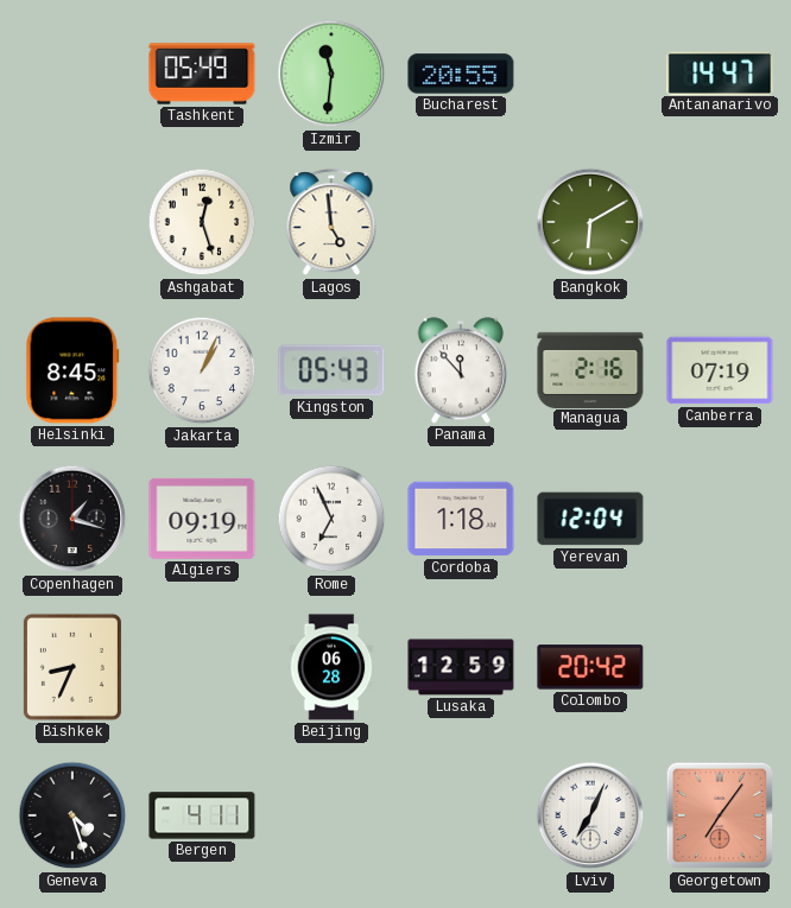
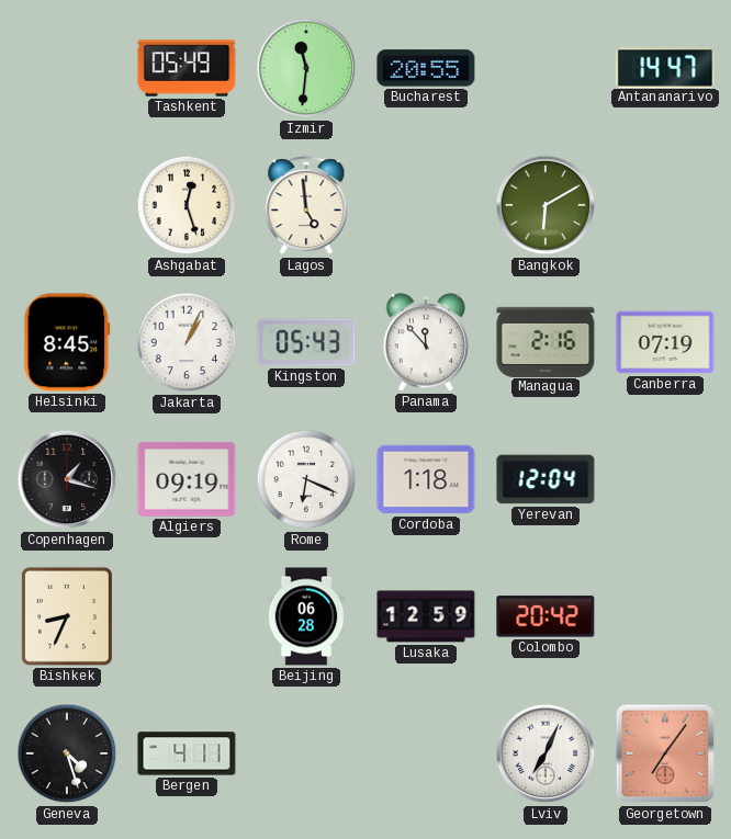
Rome: 6:56 -> 6:19 (306, 479)
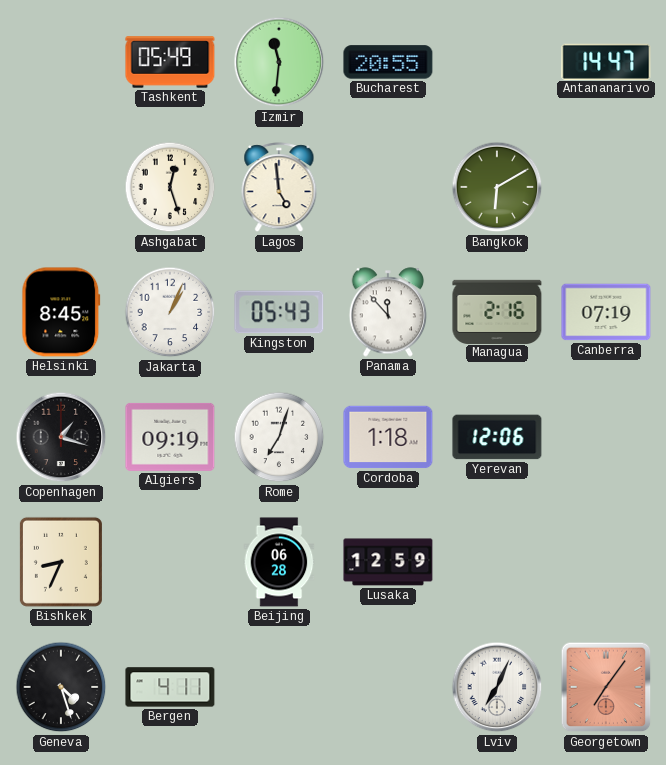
Rome: 6:19 -> 7:03 (279, 437)
Yerevan: 12:04 -> 12:06 (497, 437)
Colombo: 20:42 -> none (546, 616)
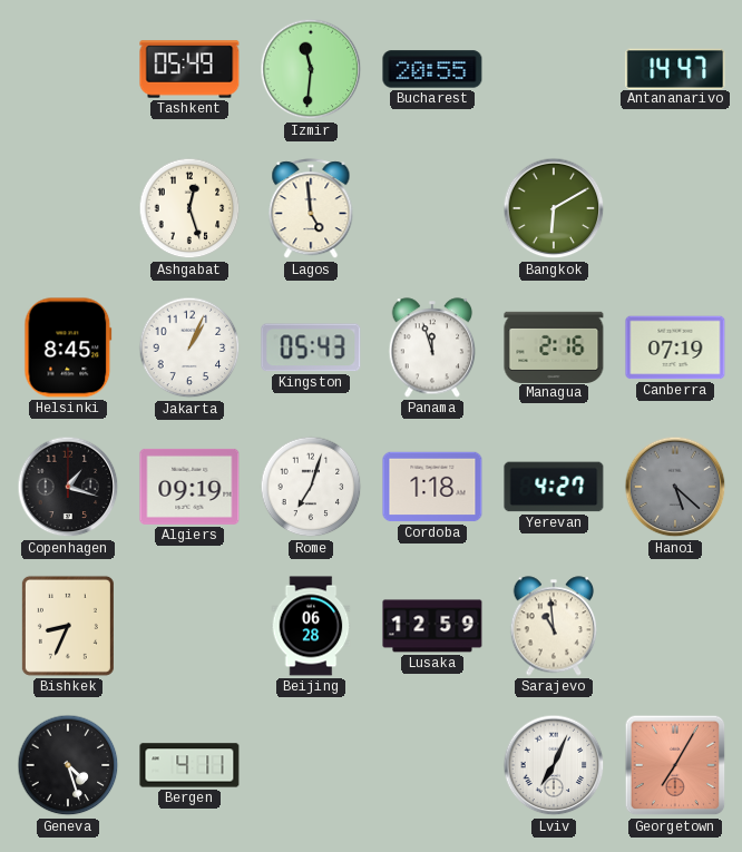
Panama: 11:53 -> 11:57 (432, 347)
Yerevan: 12:06 -> 4:27 (554, 487)
Hanoi: none -> 5:22 (675, 487)
Sarajevo: none -> 10:59 (554, 626)
Georgetown: 7:06 -> 7:05 (675, 765)
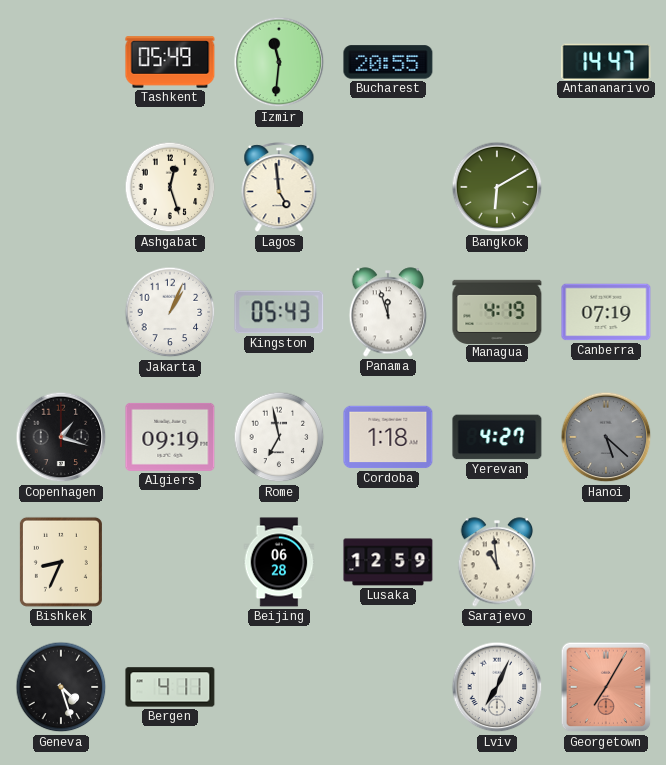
Helsinki: 8:45 -> none (68, 347)
Managua: 2:16 -> 4:19 (497, 311)
Rome: 7:03 -> 6:58 (279, 437)
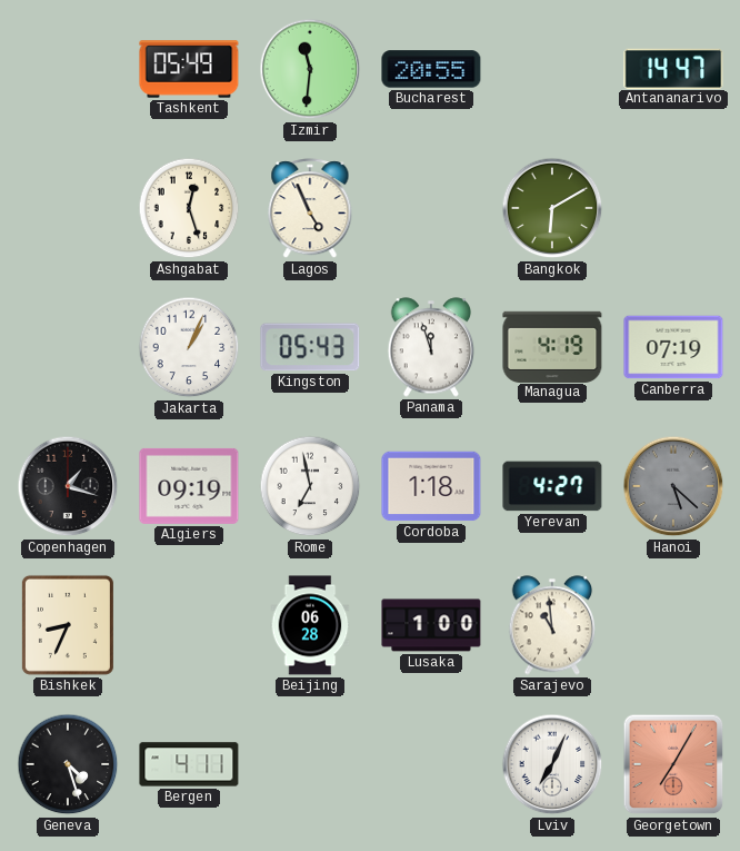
Lagos: 4:59 -> 4:56 (310, 209)
Lusaka: 12:59 -> 1:00 (431, 625)
